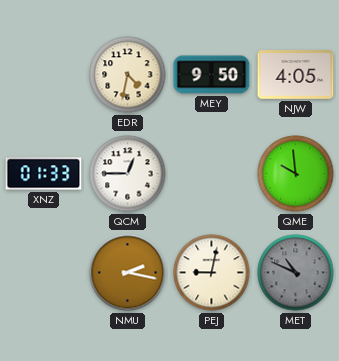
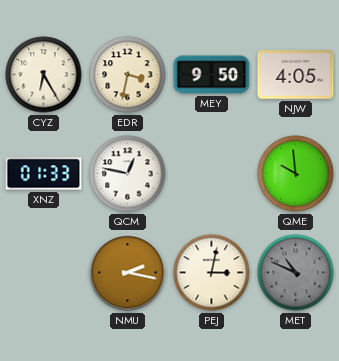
CYZ: none -> 6:25 (44, 75)
EDR: 4:32 -> 3:32 (128, 75)
QCM: 12:45 -> 12:47 (128, 174)
PEJ: 9:02 -> 3:02 (212, 273)
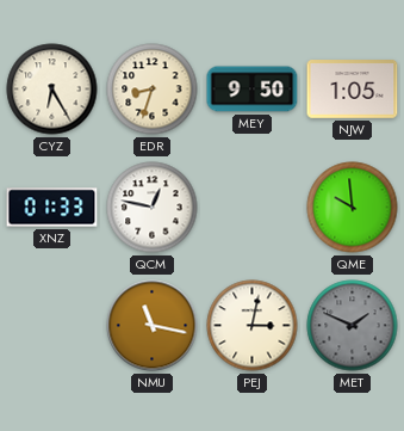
EDR: 3:32 -> 8:33 (153, 90)
NJW: 4:05 -> 1:05 (353, 90)
NMU: 2:17 -> 11:17 (153, 326)
MET: 10:49 -> 1:49 (353, 326)
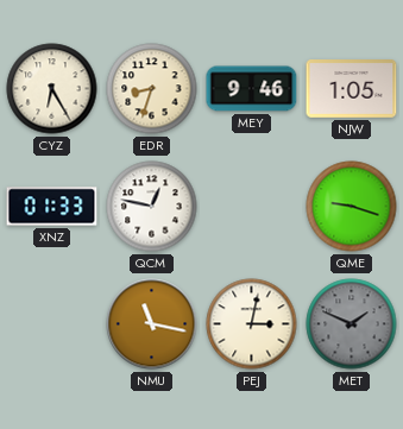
MEY: 9:50 -> 9:46 (252, 89)
QME: 9:59 -> 9:18 (352, 207)
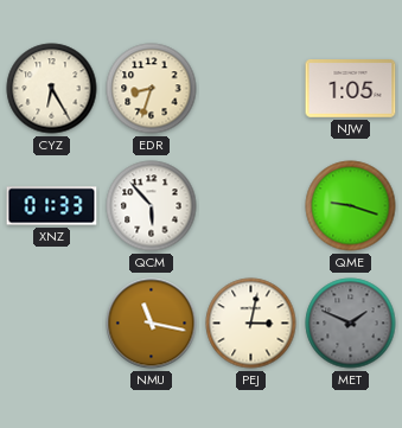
MEY: 9:46 -> none (252, 89)
QCM: 12:47 -> 5:53 (152, 206)
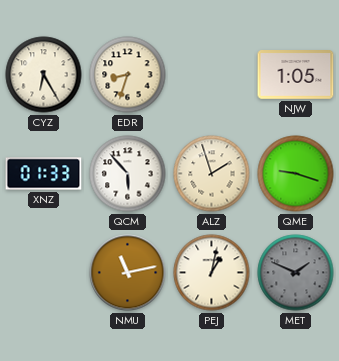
ALZ: none -> 1:57 (212, 174)
NMU: 11:17 -> 11:13 (128, 273)
PEJ: 3:02 -> 1:02 (212, 273)
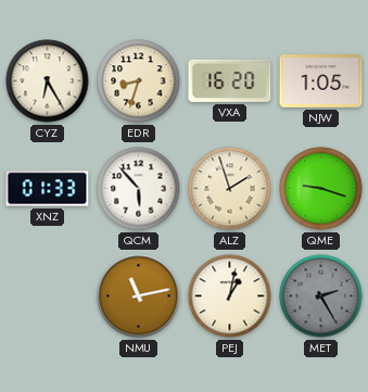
VXA: none -> 16:20 (230, 80)
MET: 1:49 -> 2:25 (321, 296)
